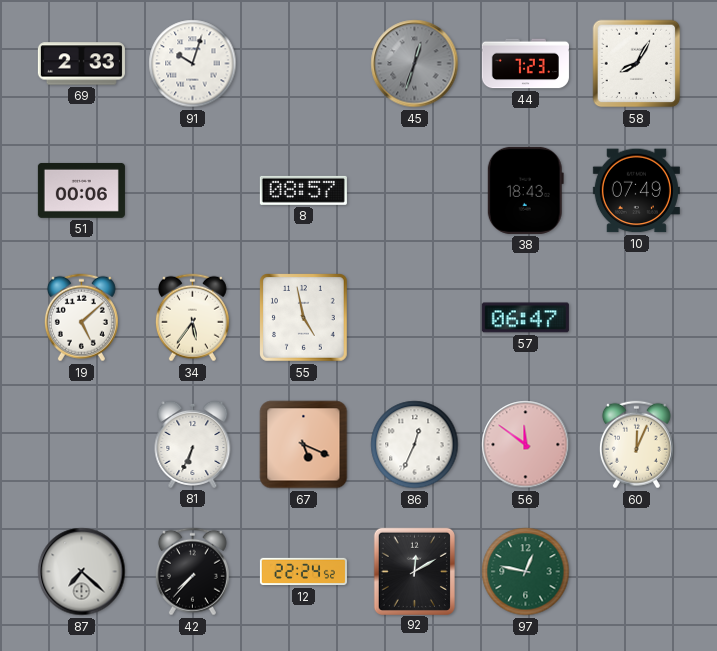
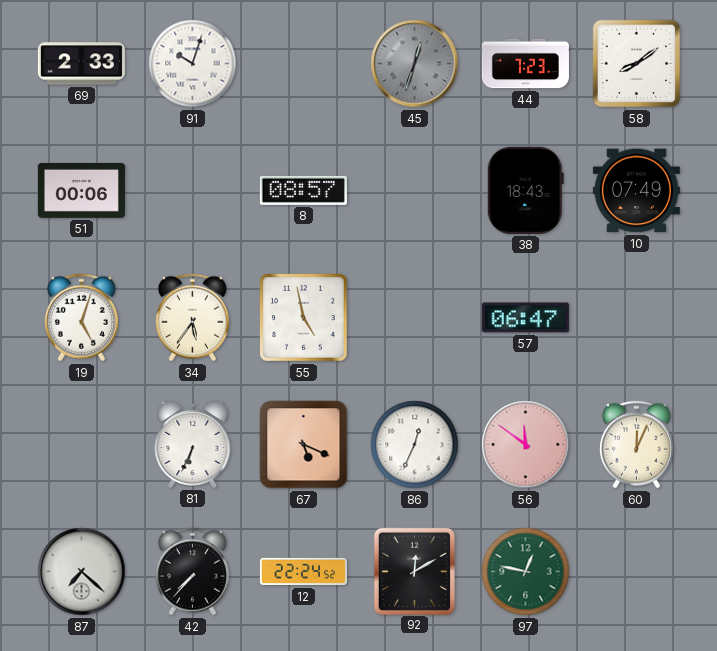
58: 8:05 -> 8:09 (637, 64)
19: 5:08 -> 5:03 (81, 318)
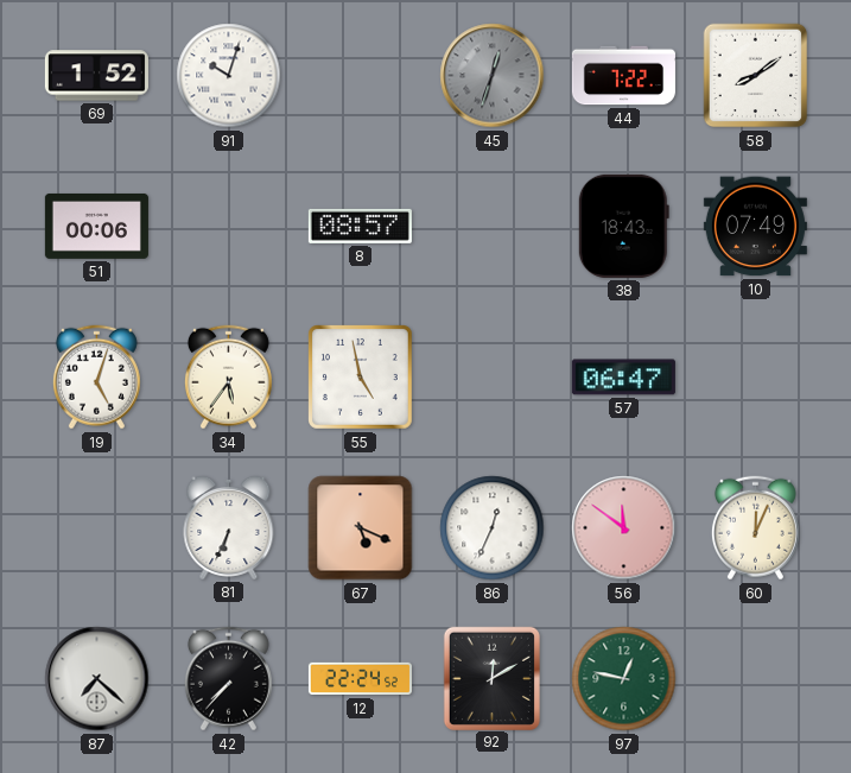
69: 2:33 -> 1:52 (96, 76)
44: 7:23 -> 7:22 (623, 76)
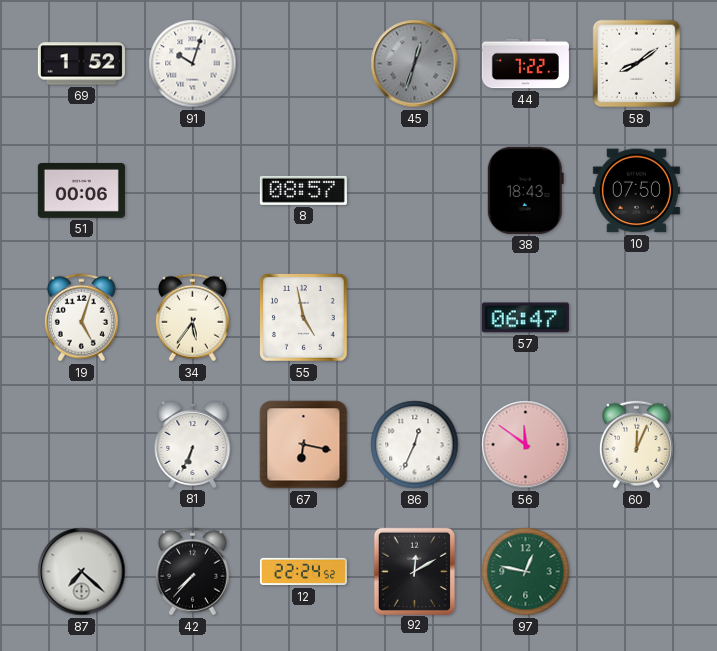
10: 07:49 -> 07:50 (636, 191)
67: 5:19 -> 6:17 (304, 445)
